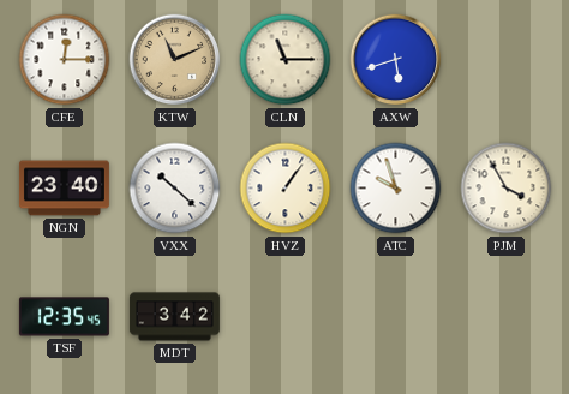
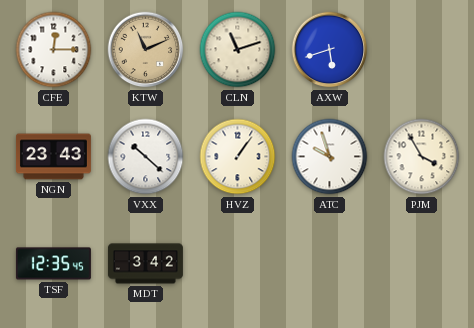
CLN: 11:15 -> 11:12 (238, 50)
NGN: 23:40 -> 23:43 (53, 157)
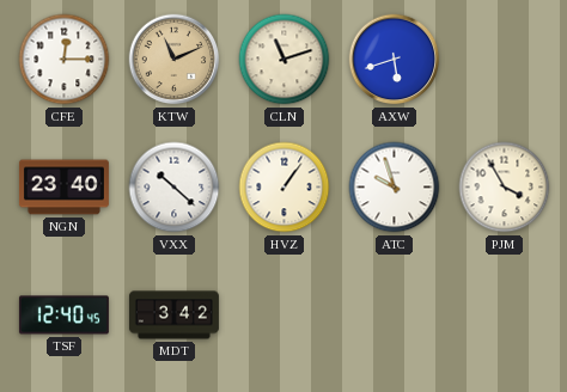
NGN: 23:43 -> 23:40 (63, 188)
TSF: 12:35 -> 12:40 (63, 316)
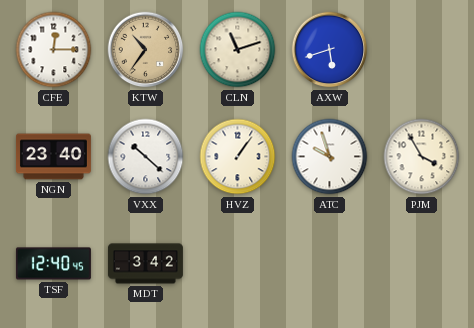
KTW: 11:11 -> 10:36 (146, 50)
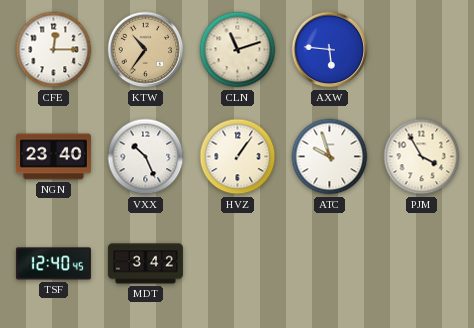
AXW: 5:42 -> 5:46 (330, 50)
VXX: 10:22 -> 10:26 (146, 157)
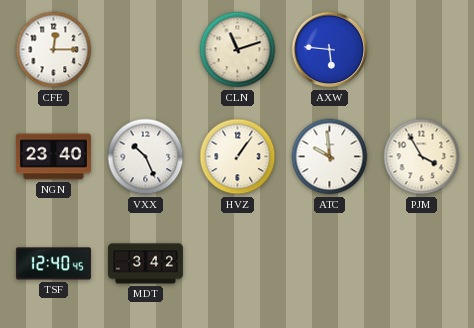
KTW: 10:36 -> none (146, 50)
ATC: 9:57 -> 9:59 (330, 157)
